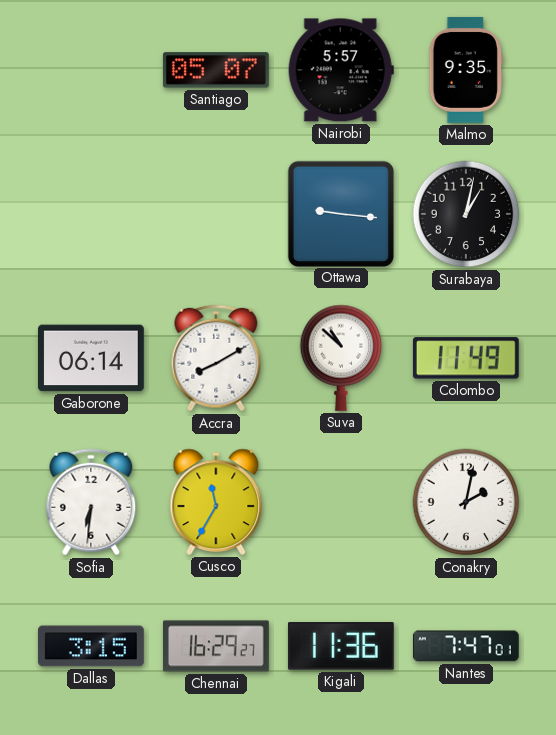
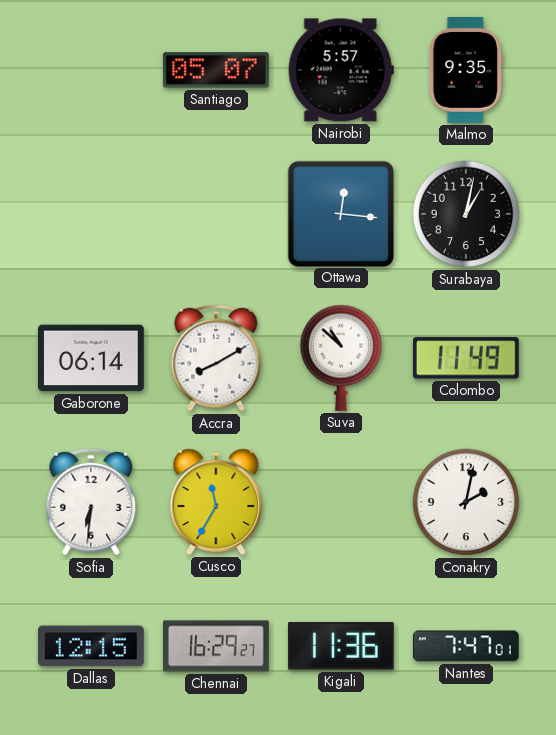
Ottawa: 9:16 -> 12:16 (340, 213)
Dallas: 3:15 -> 12:15 (91, 646)
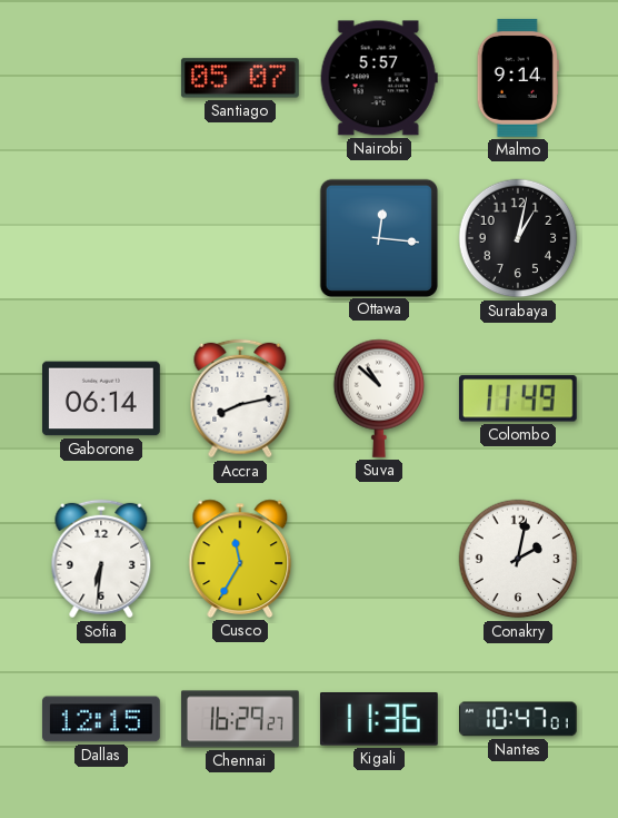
Malmo: 9:35 -> 9:14 (518, 78)
Accra: 8:10 -> 8:13 (240, 398)
Nantes: 7:47 -> 10:47 (518, 719)
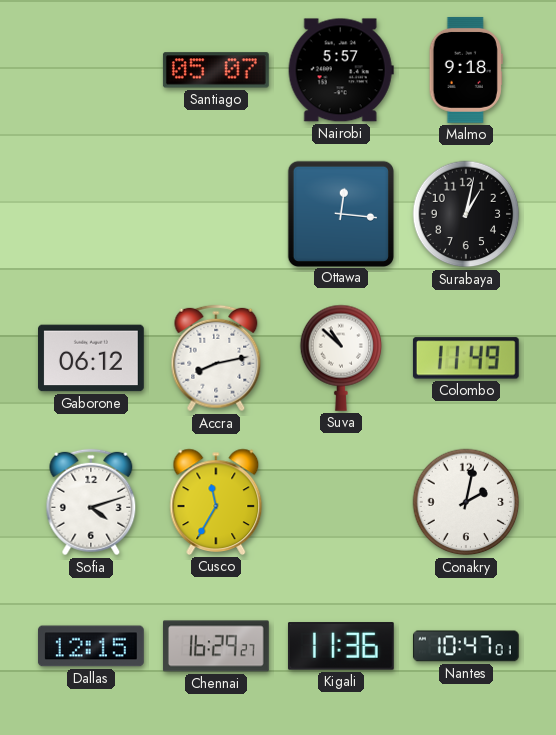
Malmo: 9:14 -> 9:18 (466, 70)
Gaborone: 06:14 -> 06:12 (92, 358)
Sofia: 6:31 -> 4:12 (91, 502)
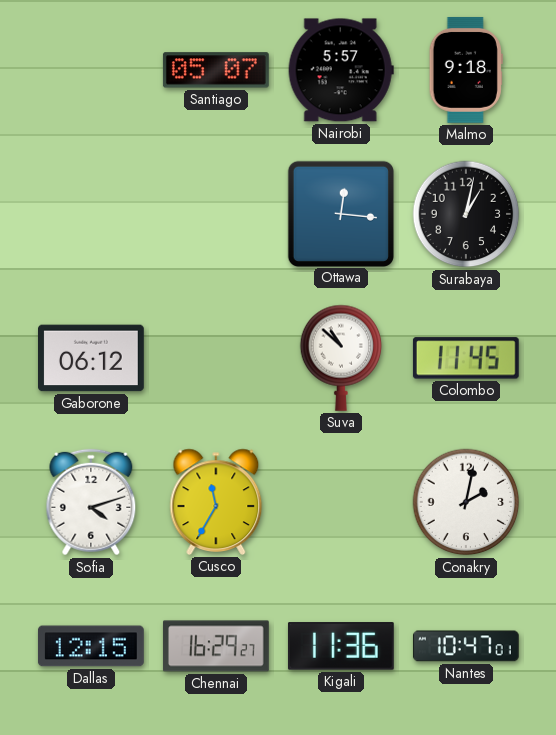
Accra: 8:13 -> none (216, 358)
Colombo: 11:49 -> 11:45 (466, 358)
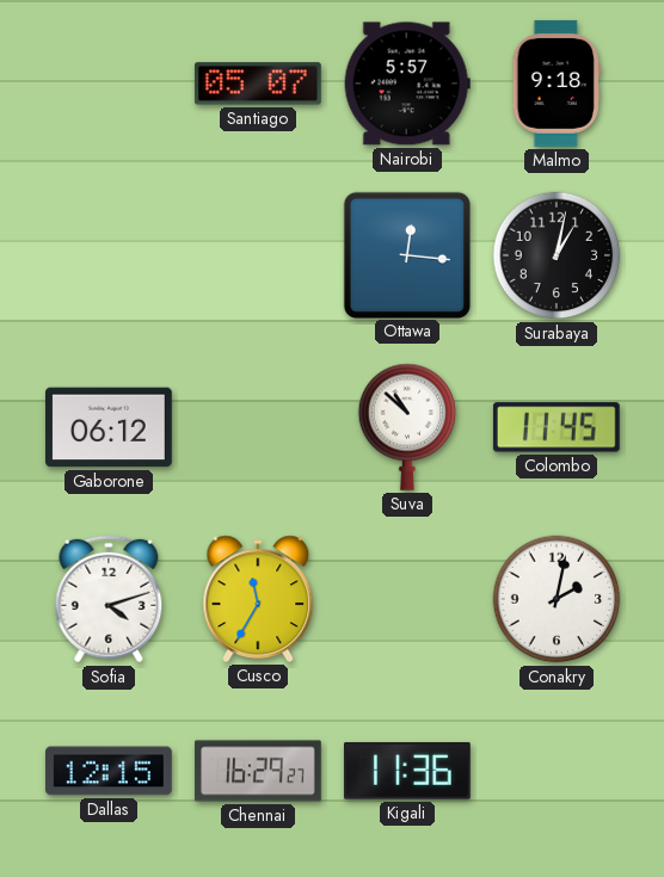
Nantes: 10:47 -> none (466, 646)
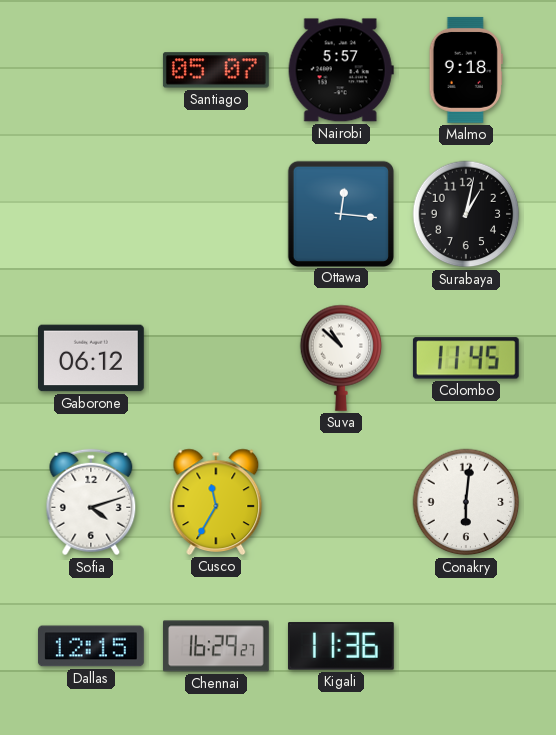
Conakry: 2:02 -> 6:01 (466, 502)
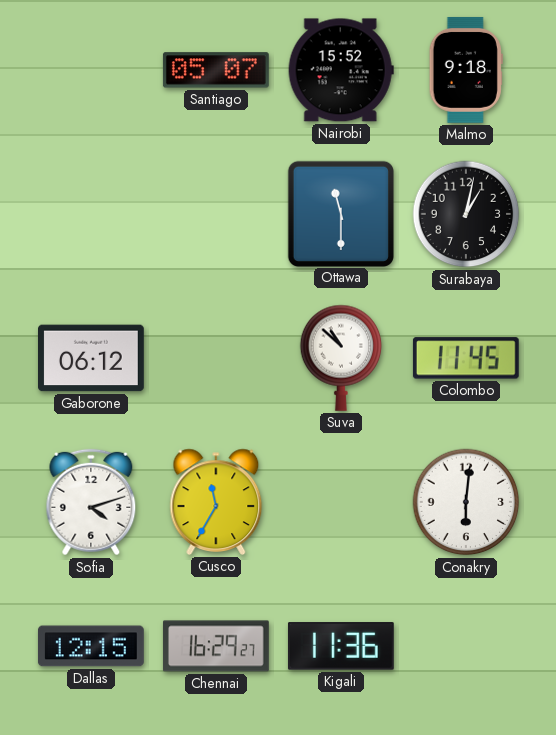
Nairobi: 5:57 -> 15:52 (341, 70)
Ottawa: 12:16 -> 11:30 (340, 213)
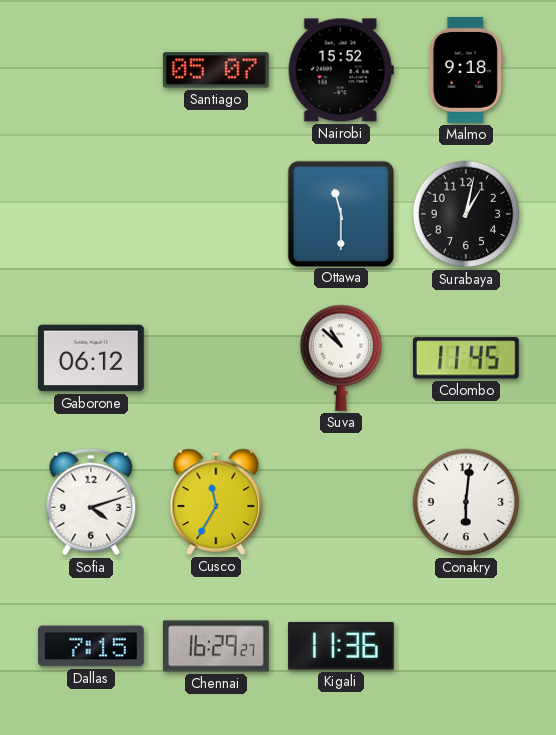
Dallas: 12:15 -> 7:15 (91, 646)
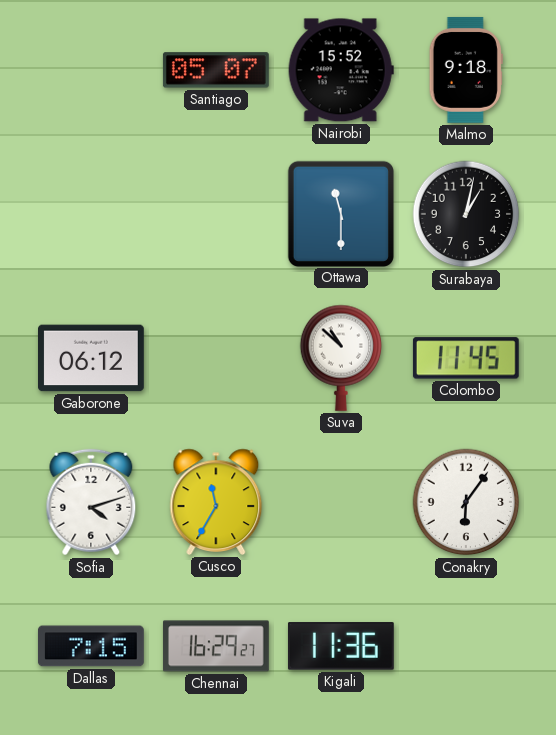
Conakry: 6:01 -> 6:06 (466, 502)
